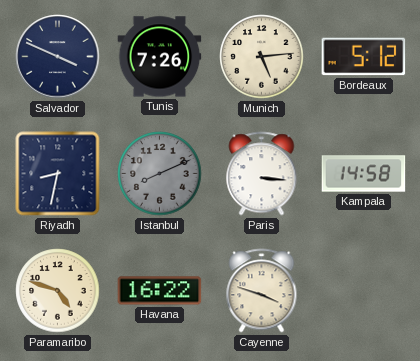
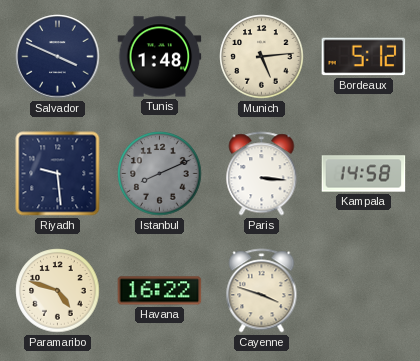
Tunis: 7:26 -> 1:48 (160, 57)
Riyadh: 8:32 -> 9:29 (58, 174)
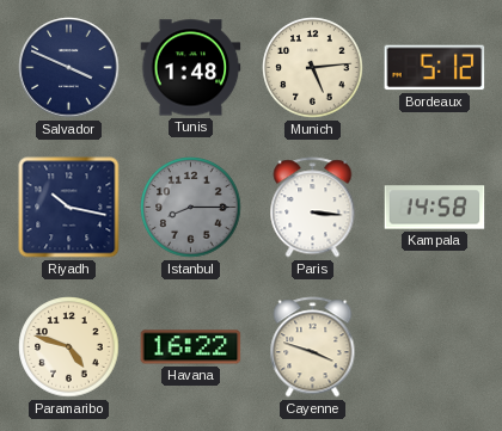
Riyadh: 9:29 -> 10:17 (69, 208)
Istanbul: 8:11 -> 8:15 (191, 208)
